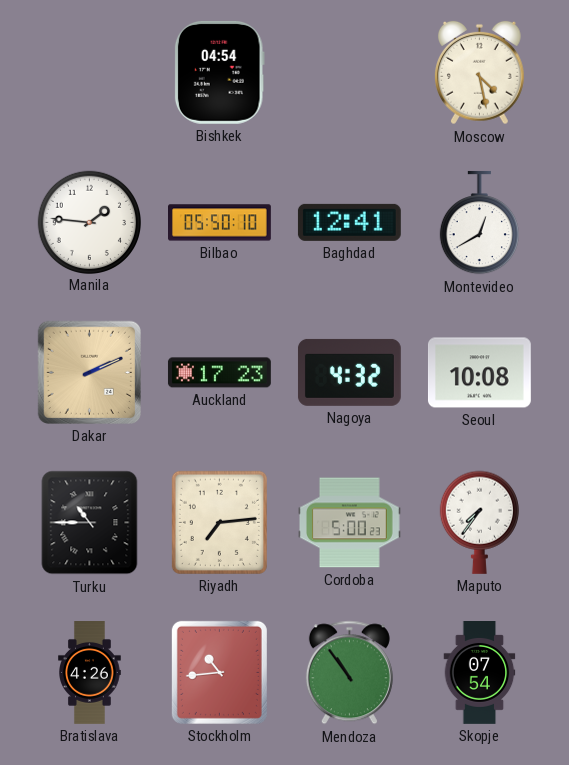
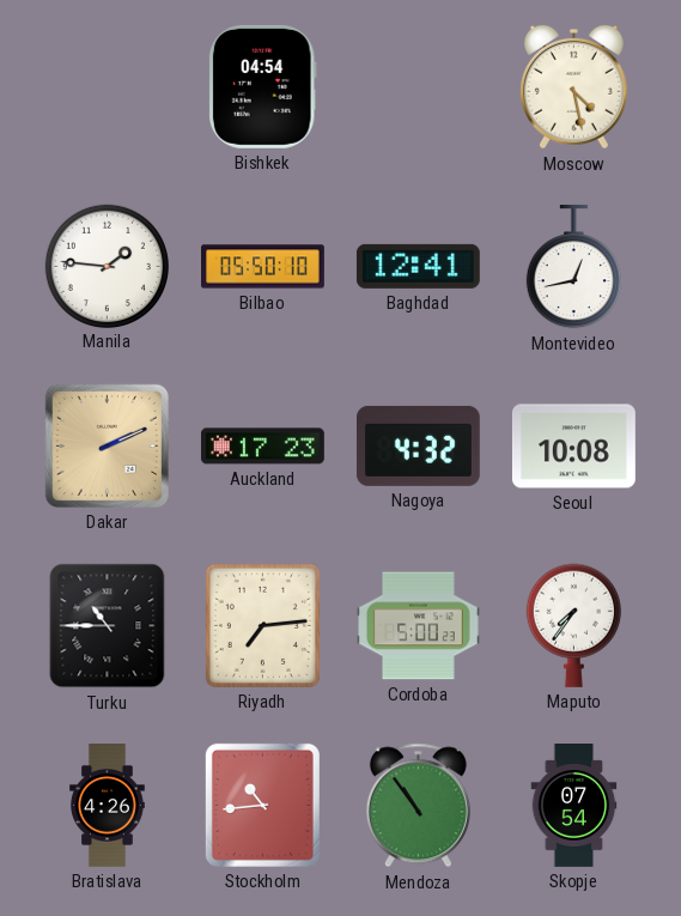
Montevideo: 12:40 -> 12:43 (573, 267)
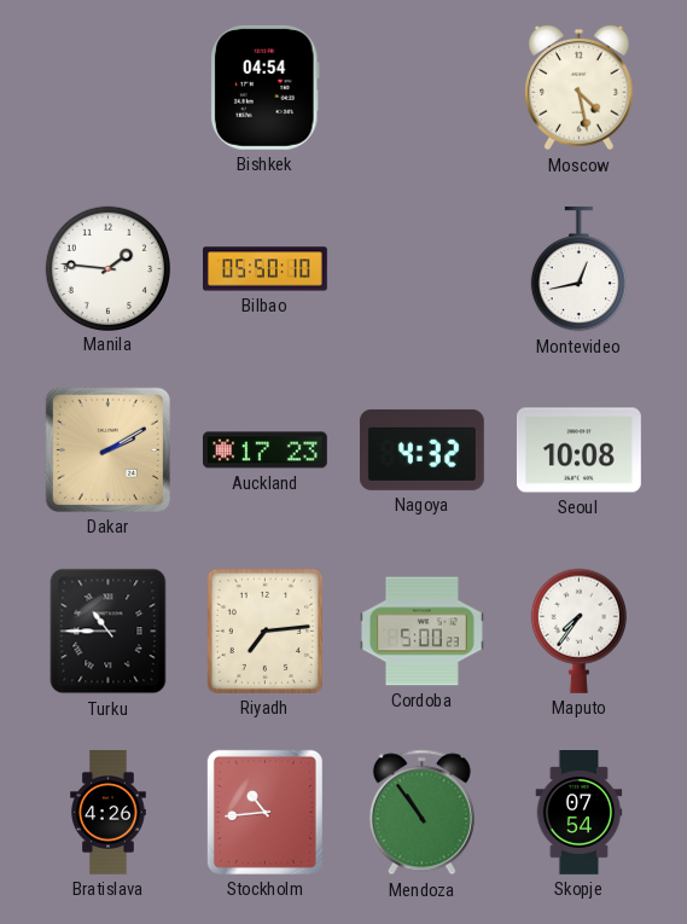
Baghdad: 12:41 -> none (418, 266)
Dakar: 2:11 -> 2:10 (107, 449)
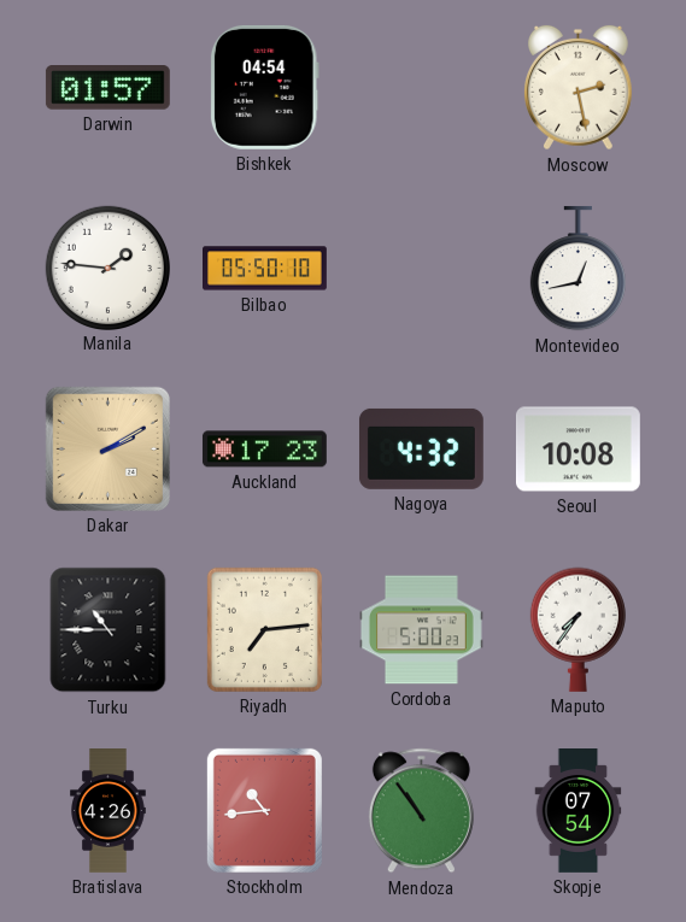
Darwin: none -> 01:57 (107, 88)
Moscow: 4:28 -> 2:28 (579, 88)
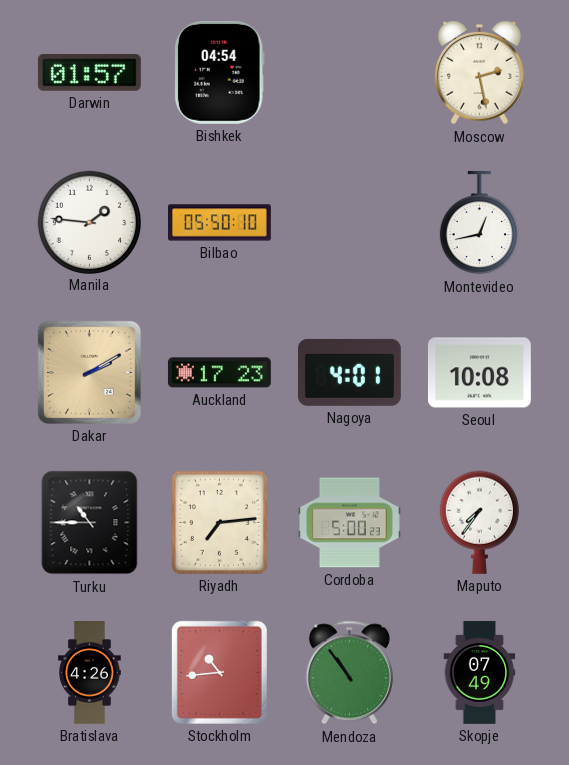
Nagoya: 4:32 -> 4:01 (349, 372)
Skopje: 07:54 -> 07:49 (480, 673)
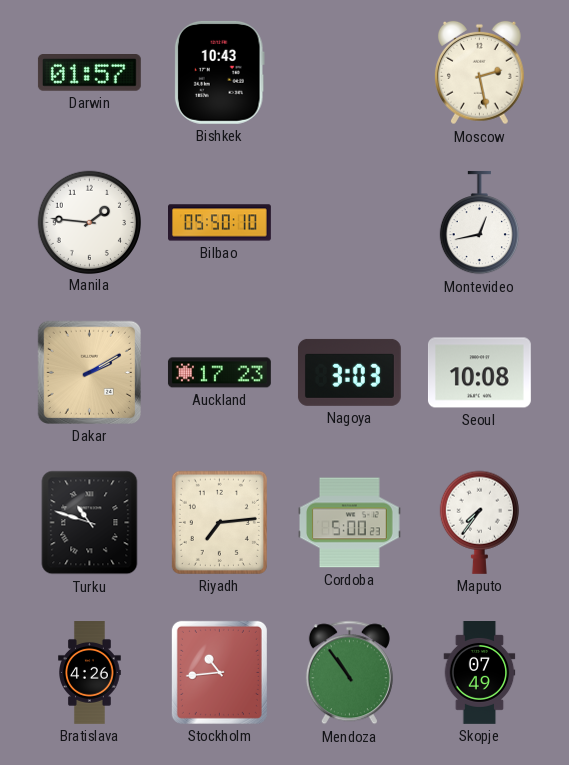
Bishkek: 04:54 -> 10:43 (219, 72)
Nagoya: 4:01 -> 3:03 (349, 372)
Turku: 10:45 -> 10:48 (90, 523)
